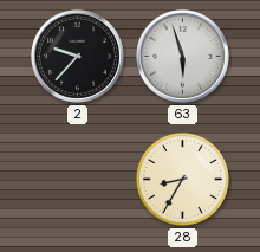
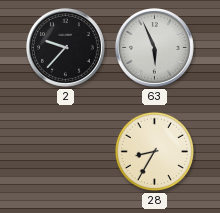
63: 5:57 -> 5:56 (154, 47)
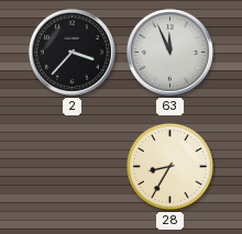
2: 9:37 -> 3:37 (71, 52)
63: 5:56 -> 11:56 (169, 52)
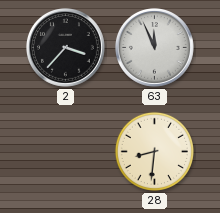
28: 8:35 -> 8:31 (154, 151)
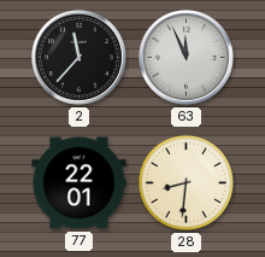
2: 3:37 -> 11:37 (78, 57)
77: none -> 22:01 (79, 183)
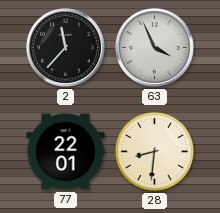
63: 11:56 -> 3:56 (154, 47)
